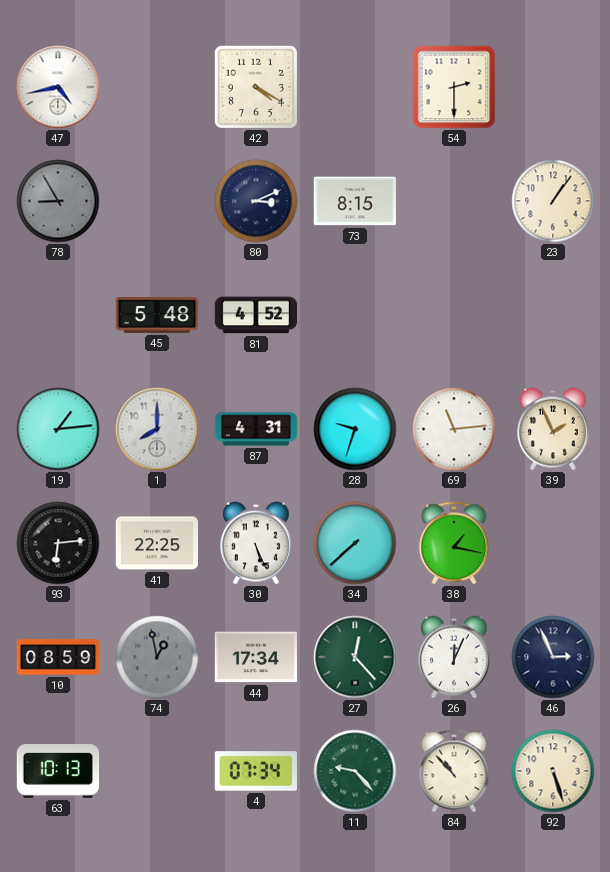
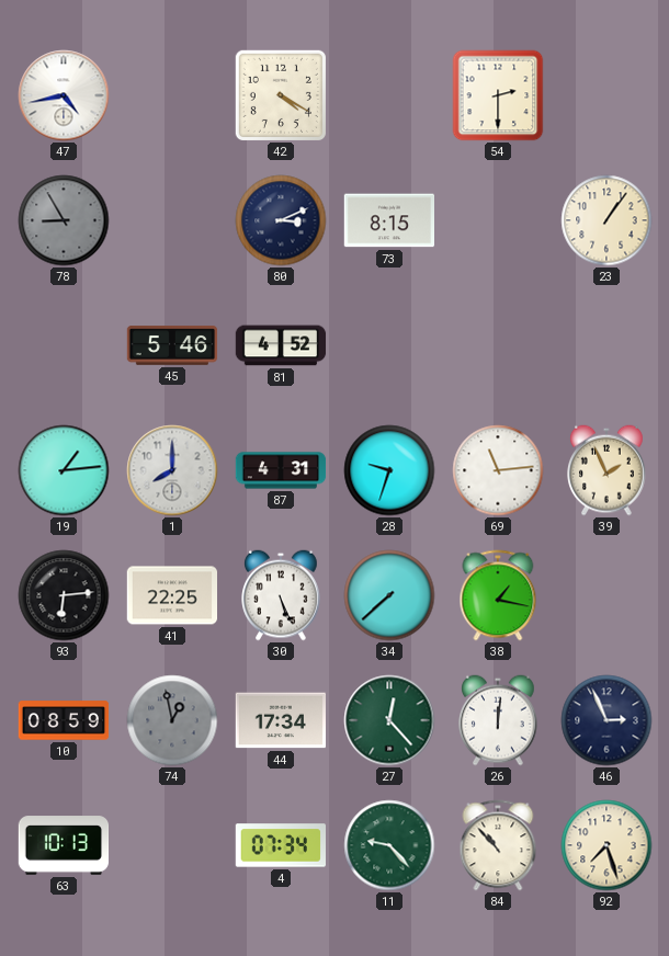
45: 5:48 -> 5:46 (172, 345)
26: 12:04 -> 12:01 (499, 720)
92: 5:27 -> 7:27 (606, 845)
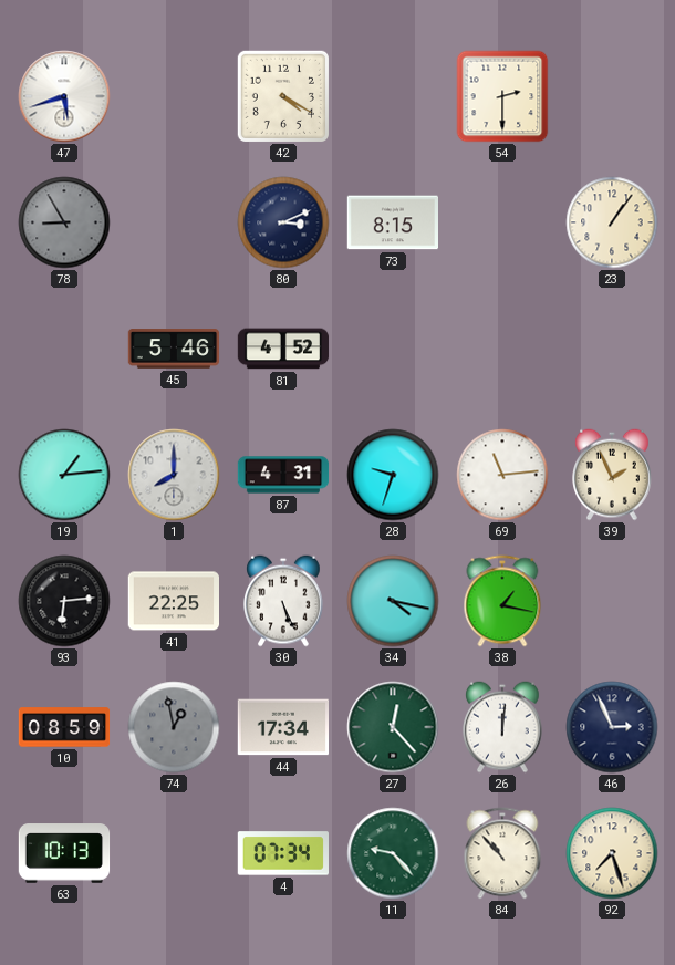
47: 4:43 -> 5:42 (64, 96)
34: 7:38 -> 4:17 (393, 601)
